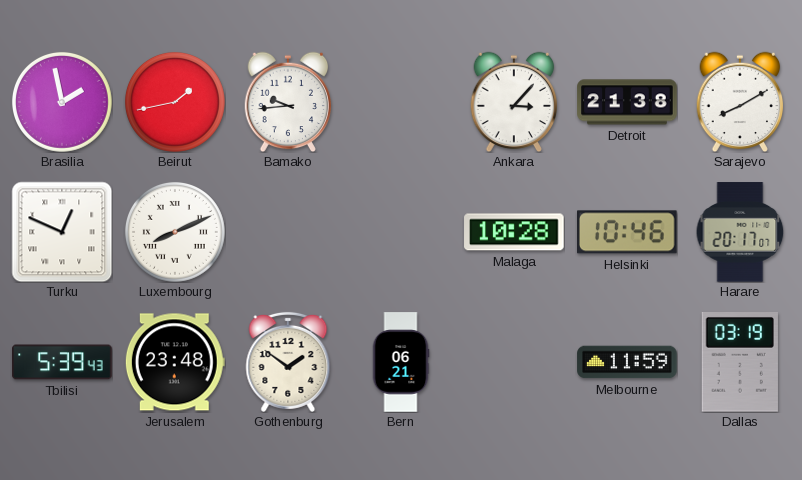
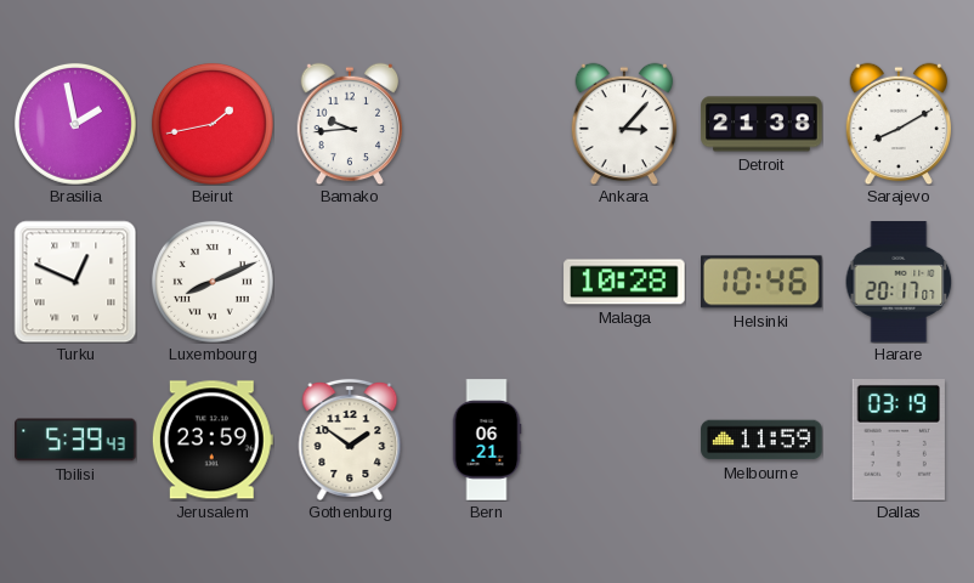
Jerusalem: 23:48 -> 23:59 (213, 440)
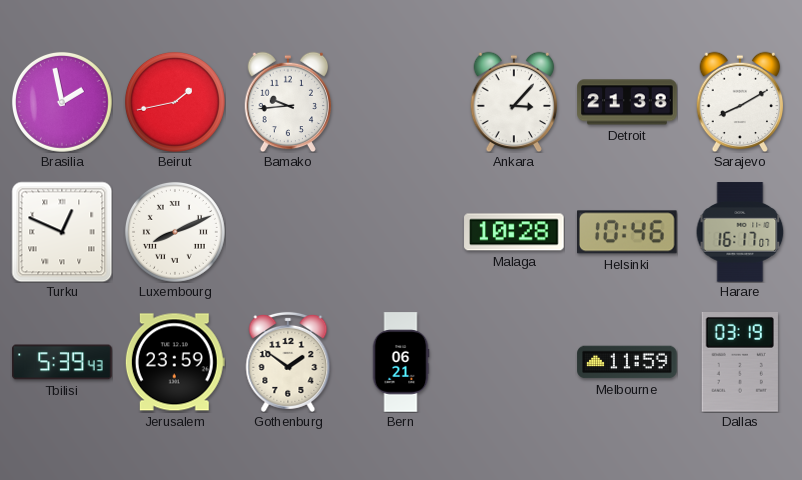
Harare: 20:17 -> 16:17 (740, 232)
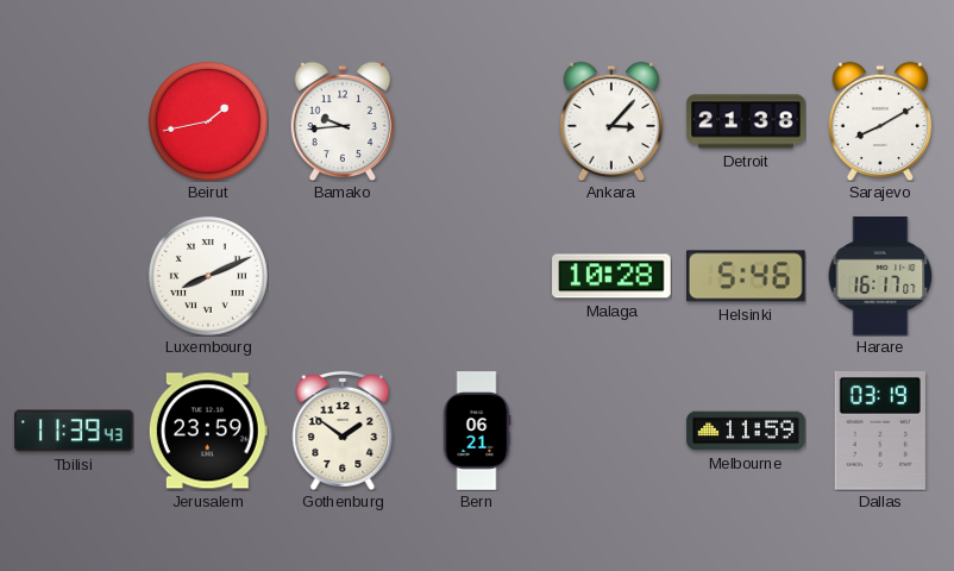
Brasilia: 1:58 -> none (62, 102)
Turku: 12:49 -> none (62, 232)
Helsinki: 10:46 -> 5:46 (747, 276)
Tbilisi: 5:39 -> 11:39 (74, 431)
